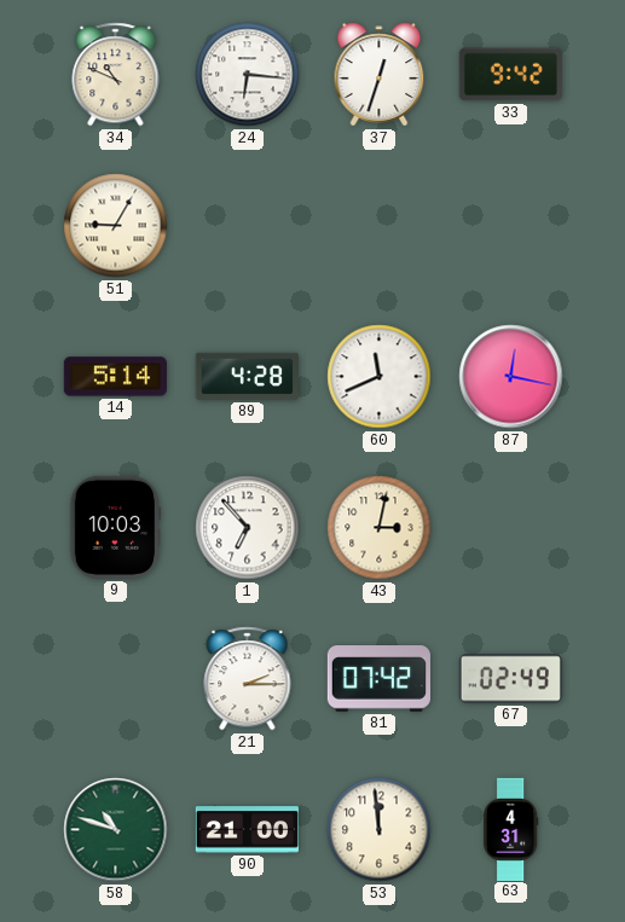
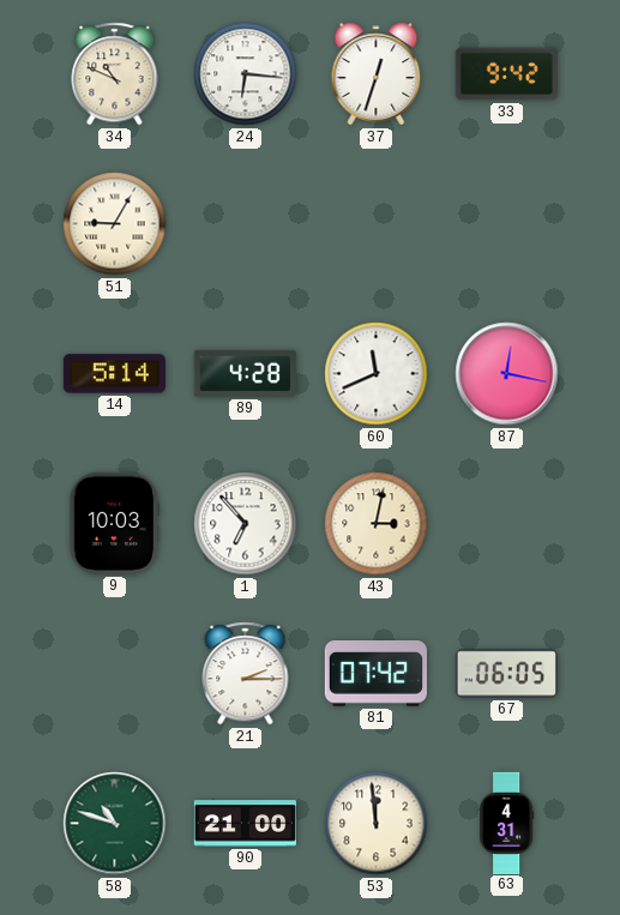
67: 02:49 -> 06:05 (506, 674)
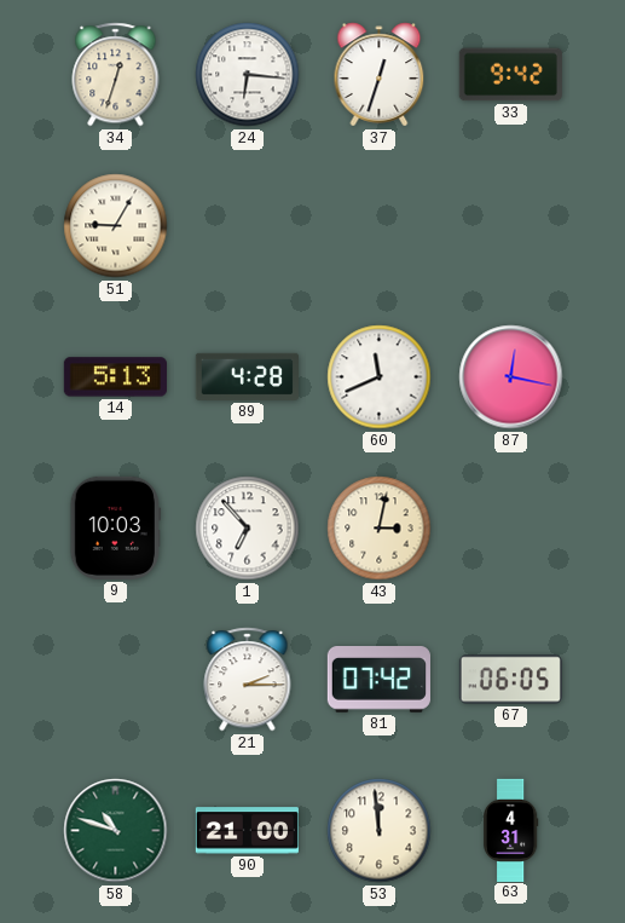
34: 10:49 -> 12:33 (116, 75)
14: 5:14 -> 5:13 (115, 377)
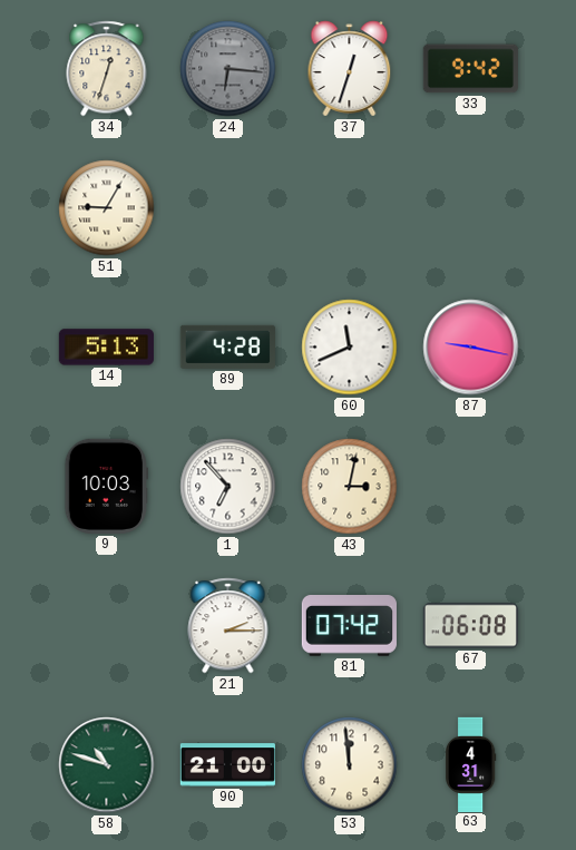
24 dial: white -> grey (228, 69)
87: 12:17 -> 9:17 (471, 348)
67: 06:05 -> 06:08 (470, 626)
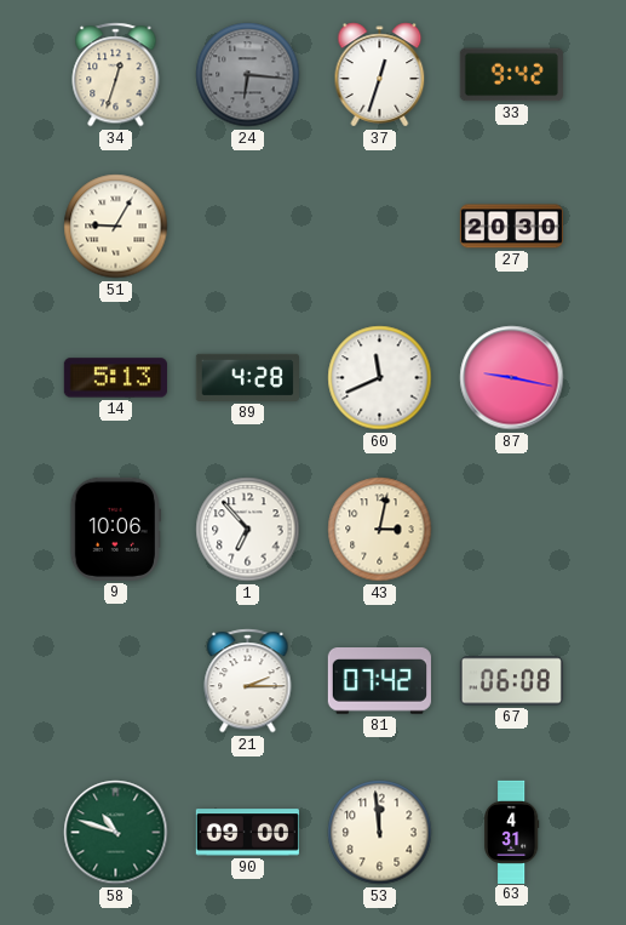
27: none -> 20:30 (511, 227)
9: 10:03 -> 10:06 (115, 529)
90: 21:00 -> 09:00 (247, 833)
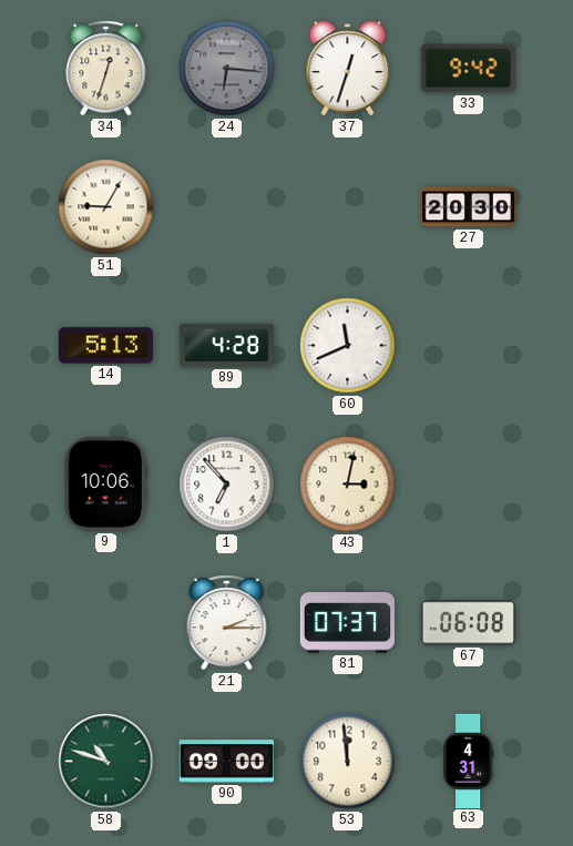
87: 9:17 -> none (512, 378)
81: 07:42 -> 07:37 (347, 623)
